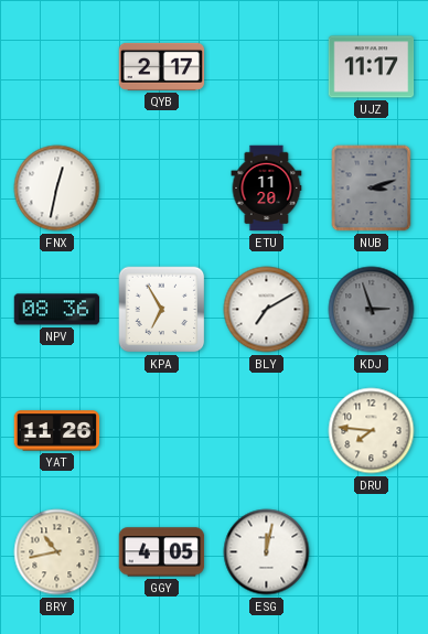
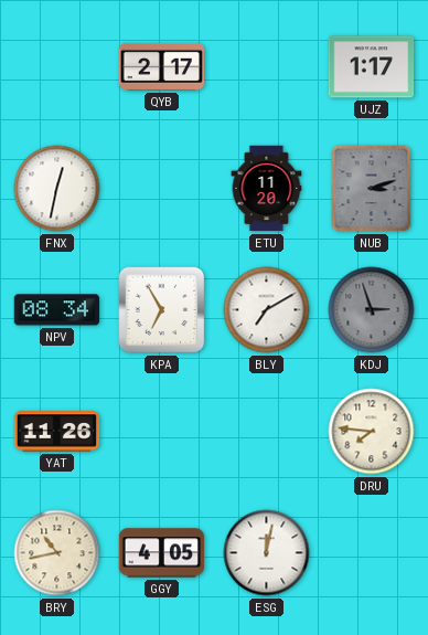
UJZ: 11:17 -> 1:17 (372, 67)
NPV: 08:36 -> 08:34 (57, 310)
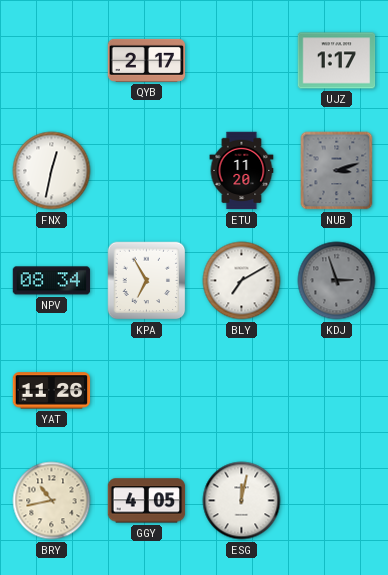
DRU: 7:46 -> none (372, 432)
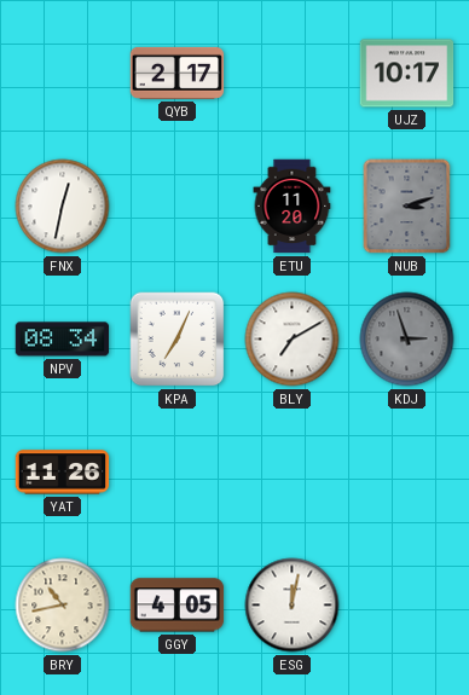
UJZ: 1:17 -> 10:17 (407, 74)
KPA: 6:55 -> 7:04 (178, 340)
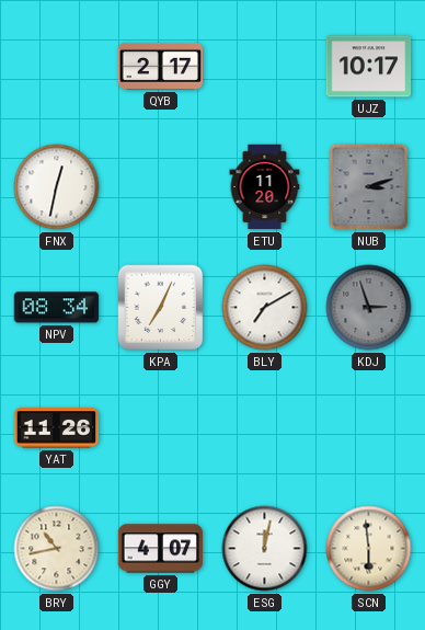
GGY: 4:05 -> 4:07 (161, 549)
SCN: none -> 5:59 (369, 549)
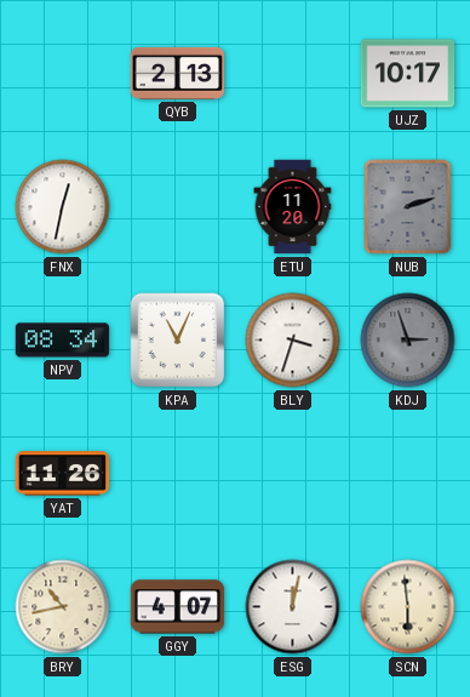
QYB: 2:17 -> 2:13 (178, 73)
NUB: 3:12 -> 2:12 (408, 207)
KPA: 7:04 -> 11:04 (178, 341)
BLY: 7:10 -> 3:33 (293, 341)
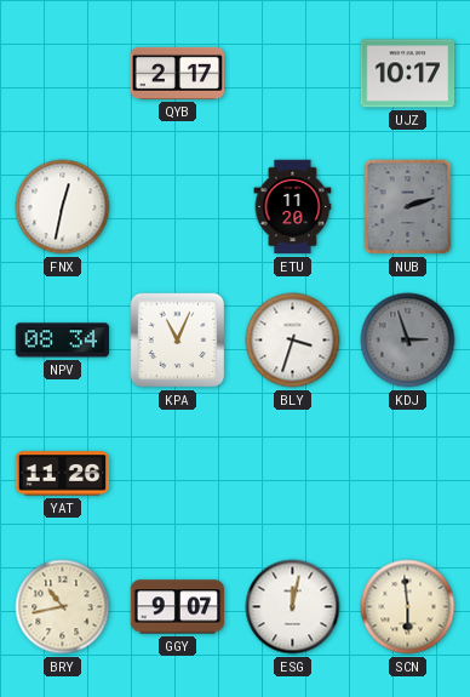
QYB: 2:13 -> 2:17 (178, 73)
GGY: 4:07 -> 9:07 (178, 607)
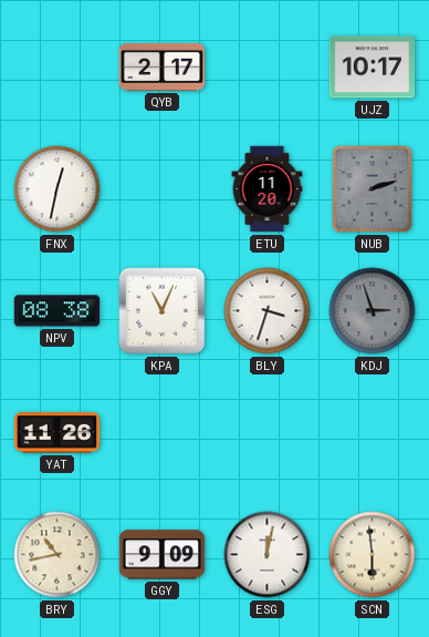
NPV: 08:34 -> 08:38 (57, 311)
GGY: 9:07 -> 9:09 (163, 555)
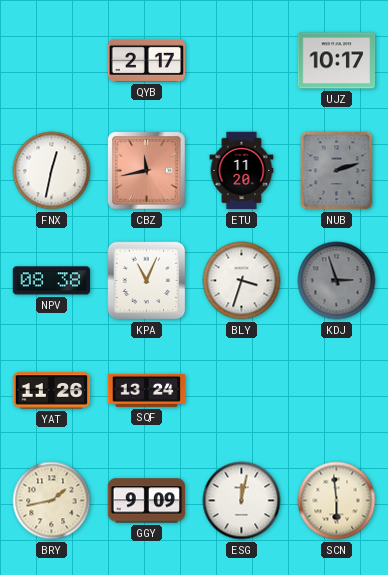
CBZ: none -> 11:43 (147, 171)
SQF: none -> 13:24 (147, 390)
BRY: 10:43 -> 1:43 (52, 501)
